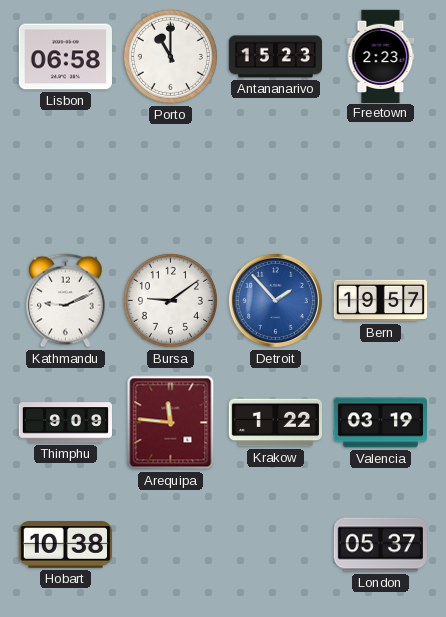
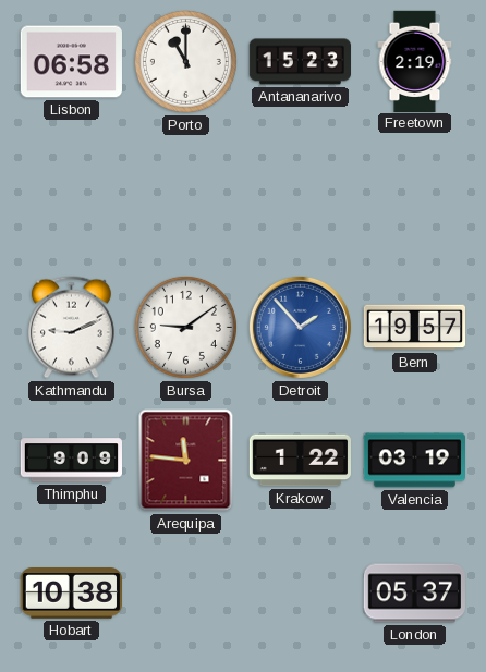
Freetown: 2:23 -> 2:19 (415, 61)
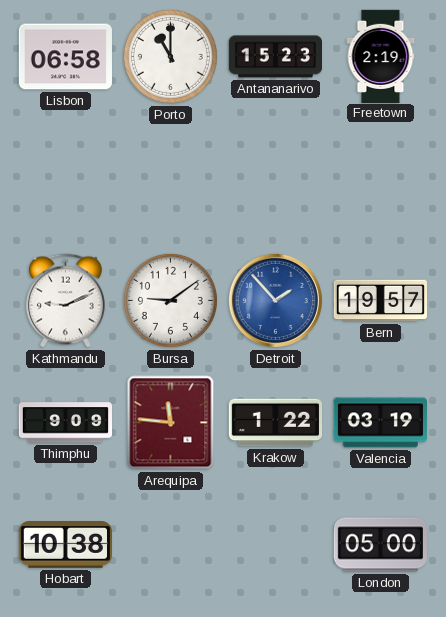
London: 05:37 -> 05:00 (380, 545)
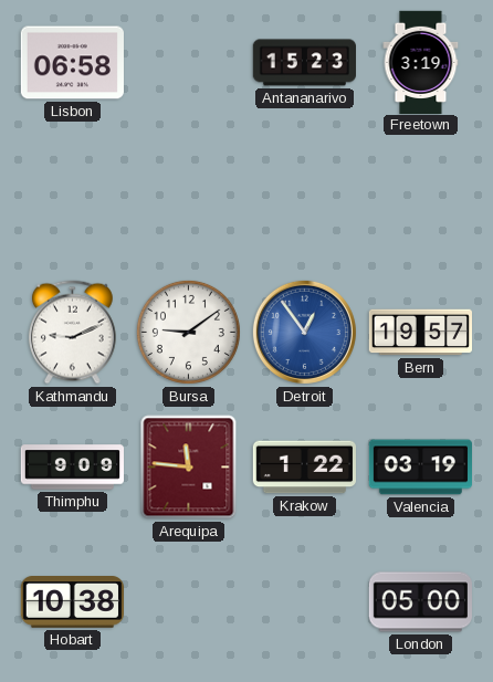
Porto: 11:00 -> none (170, 56)
Freetown: 2:19 -> 3:19 (421, 62)
Detroit: 1:53 -> 12:54 (304, 332)
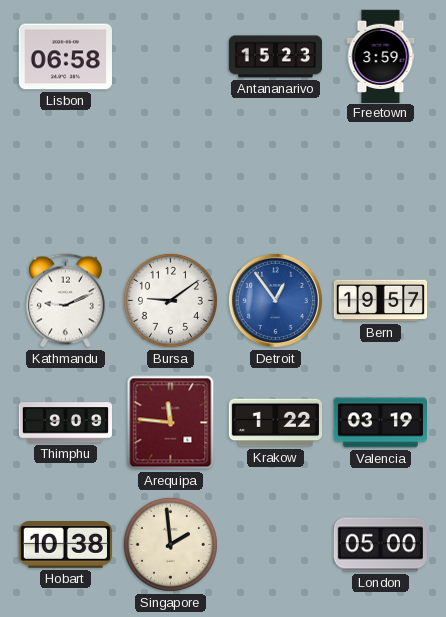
Freetown: 3:19 -> 3:59 (381, 56)
Singapore: none -> 1:59 (170, 544)
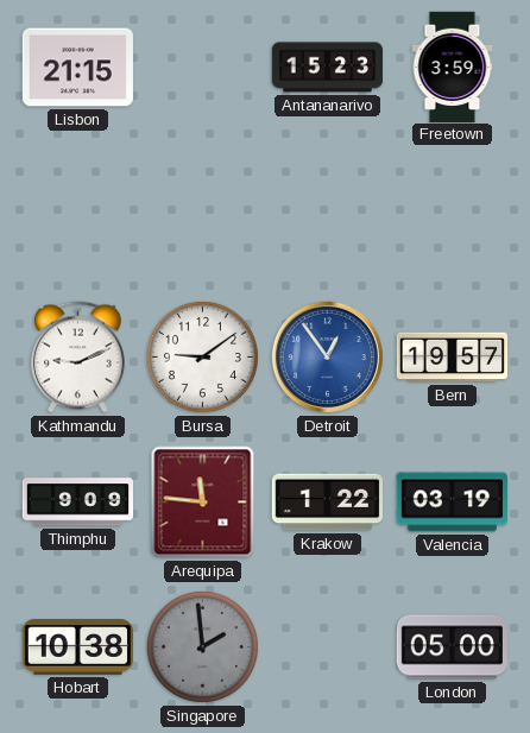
Lisbon: 06:58 -> 21:15 (77, 68)
Singapore dial: cream -> grey (202, 646)
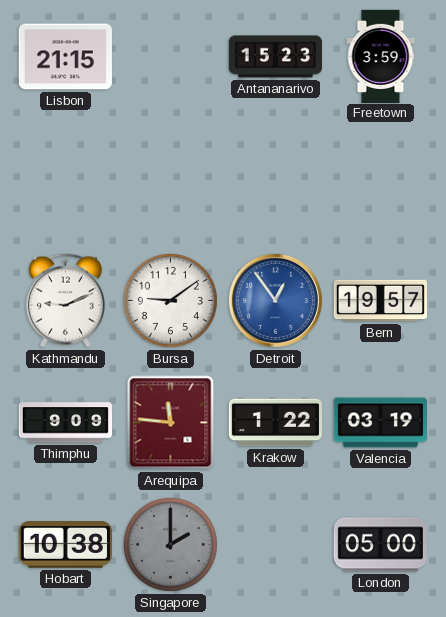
Singapore: 1:59 -> 2:00 (170, 544)
